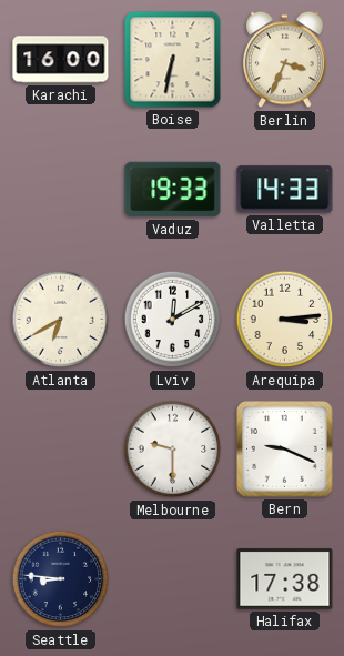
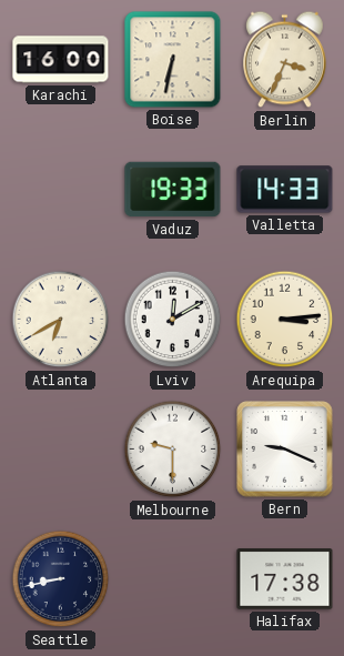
Seattle: 8:46 -> 8:43 (61, 579)
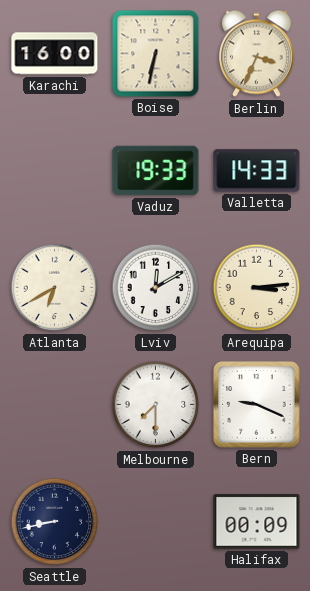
Melbourne: 9:30 -> 7:30 (156, 405)
Halifax: 17:38 -> 00:09 (257, 522)
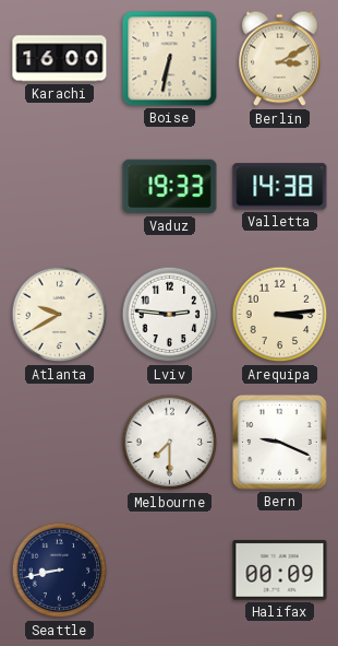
Berlin: 3:34 -> 3:10 (280, 59)
Valletta: 14:33 -> 14:38 (280, 187)
Atlanta: 6:40 -> 9:40 (60, 315)
Lviv: 12:10 -> 2:46 (170, 315)
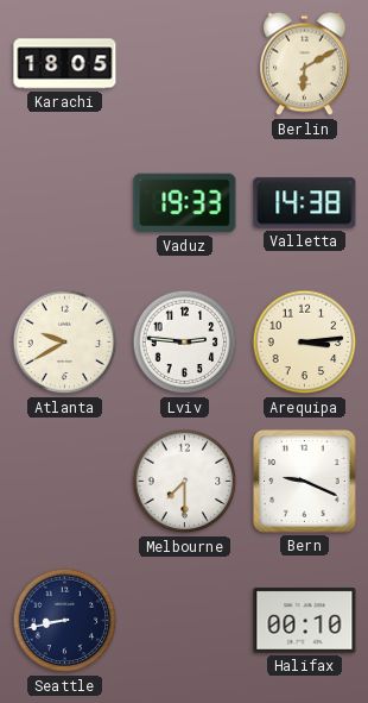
Karachi: 16:00 -> 18:05 (65, 64)
Boise: 6:32 -> none (170, 59)
Berlin: 3:10 -> 6:10 (305, 64)
Halifax: 00:09 -> 00:10 (305, 621)
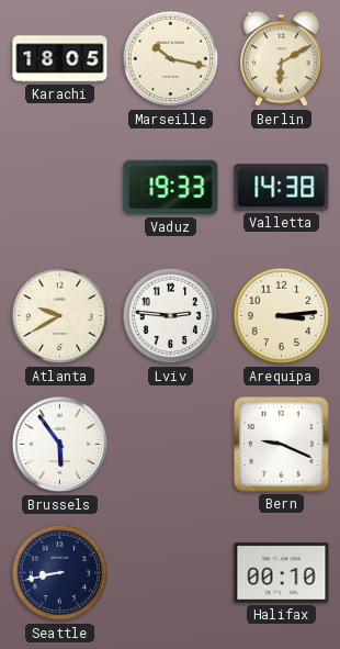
Marseille: none -> 10:17 (171, 59)
Brussels: none -> 5:54 (60, 445)
Melbourne: 7:30 -> none (185, 482)
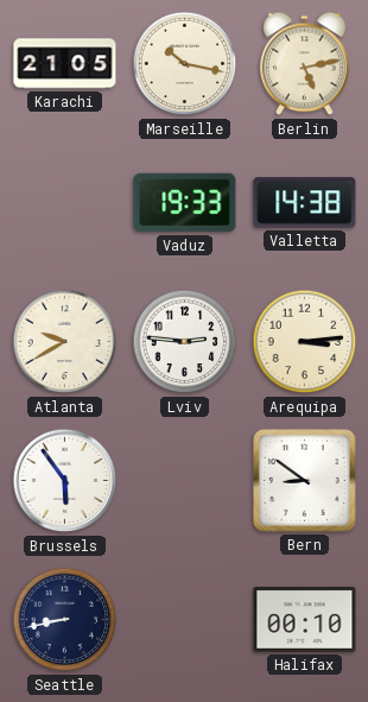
Karachi: 18:05 -> 21:05 (65, 64)
Berlin: 6:10 -> 5:13 (305, 64)
Bern: 9:19 -> 8:51 (305, 481)
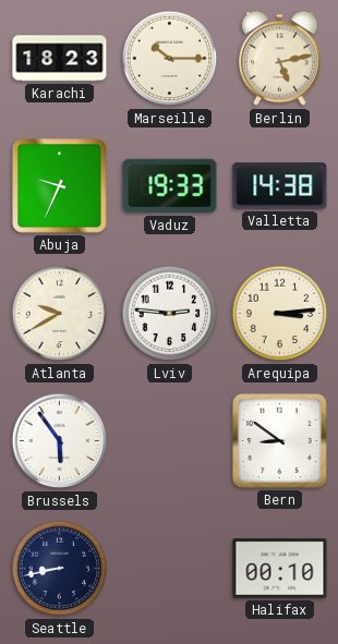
Karachi: 21:05 -> 18:23 (60, 59)
Marseille: 10:17 -> 10:15 (170, 59)
Abuja: none -> 9:34 (60, 186)
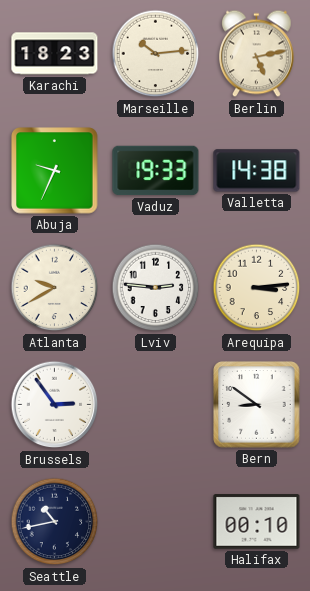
Marseille: 10:15 -> 10:14 (156, 54)
Brussels: 5:54 -> 2:54 (55, 405)
Seattle: 8:43 -> 10:43 (55, 522)
